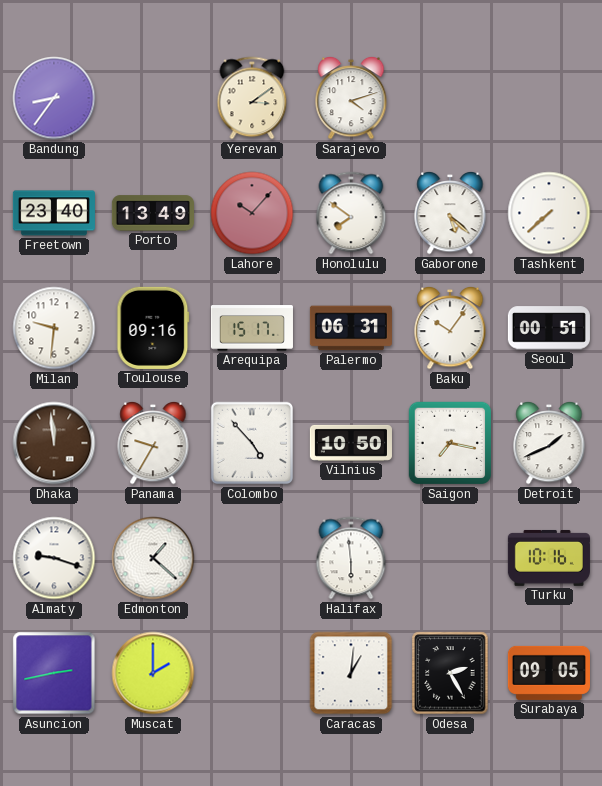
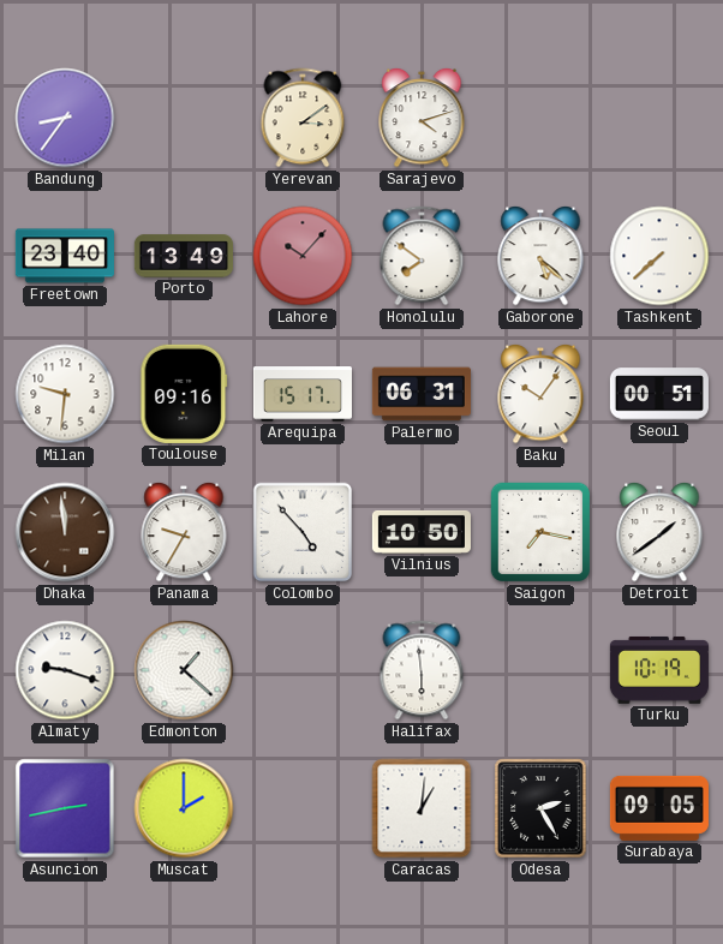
Detroit: 1:41 -> 1:39 (659, 532)
Turku: 10:16 -> 10:19 (659, 670)
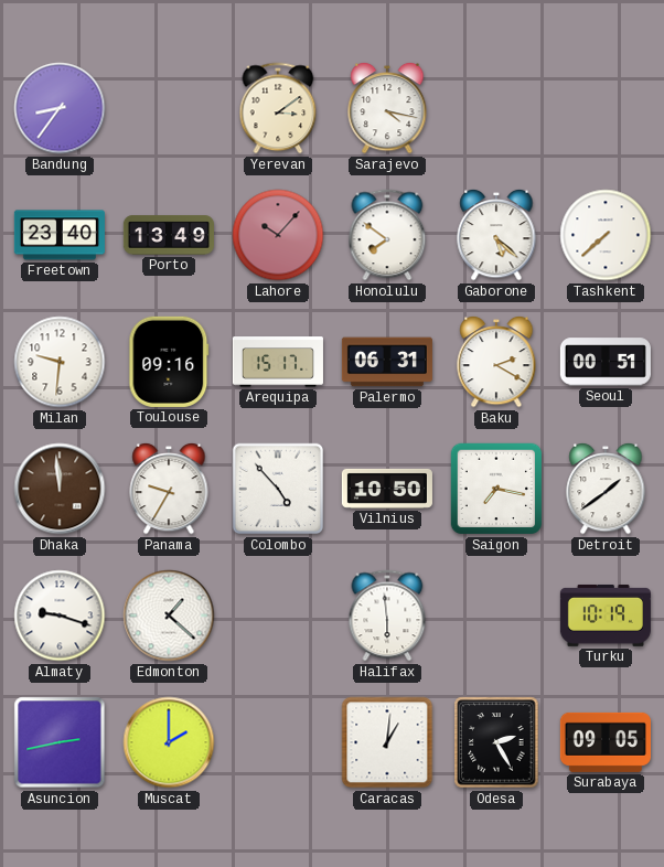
Sarajevo: 4:12 -> 4:17 (387, 108)
Baku: 10:06 -> 2:20 (496, 362)
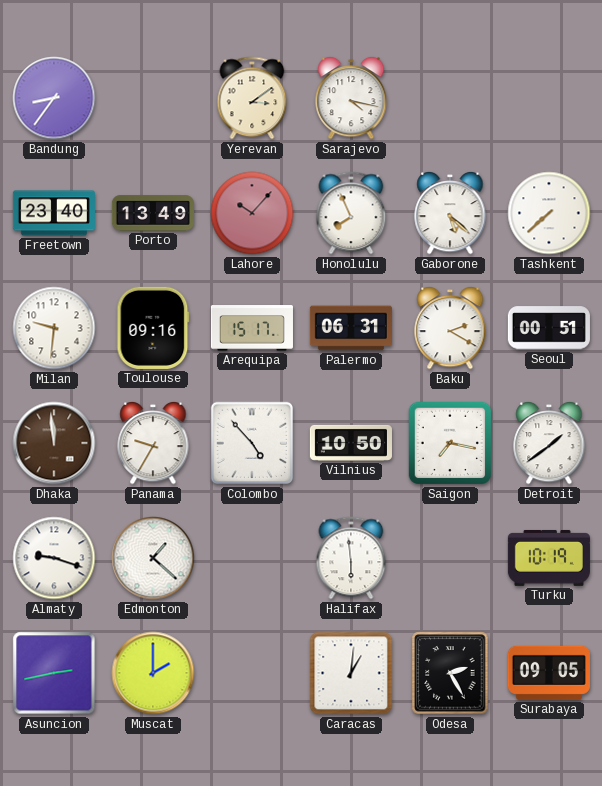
Honolulu: 7:51 -> 7:56 (351, 213)
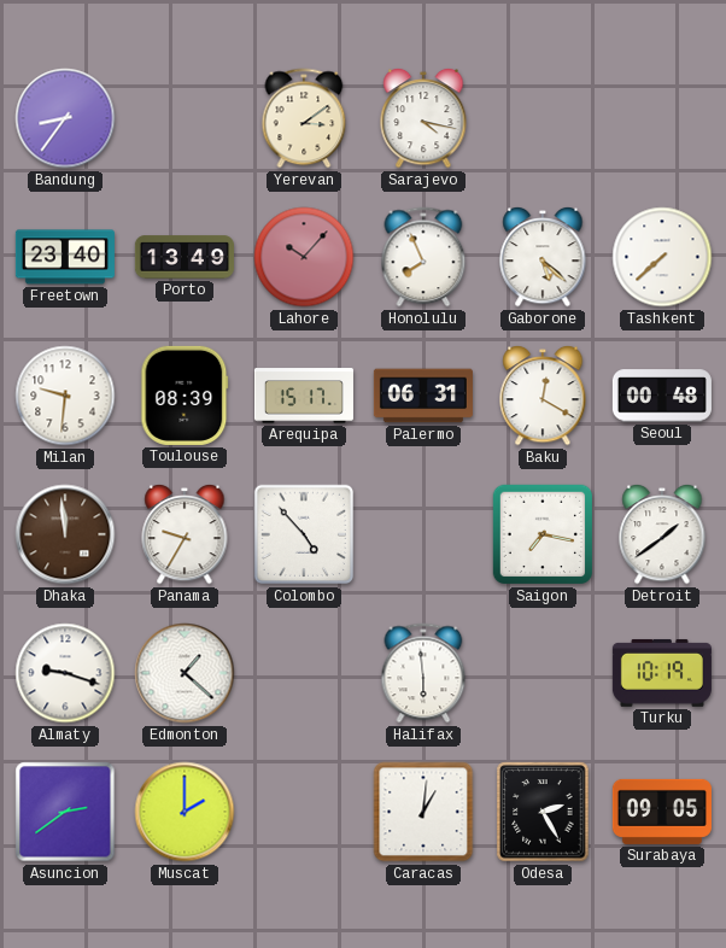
Toulouse: 09:16 -> 08:39 (185, 396)
Baku: 2:20 -> 12:20 (543, 396)
Seoul: 00:51 -> 00:48 (662, 396)
Vilnius: 10:50 -> none (351, 443)
Asuncion: 2:43 -> 2:39 (65, 812)
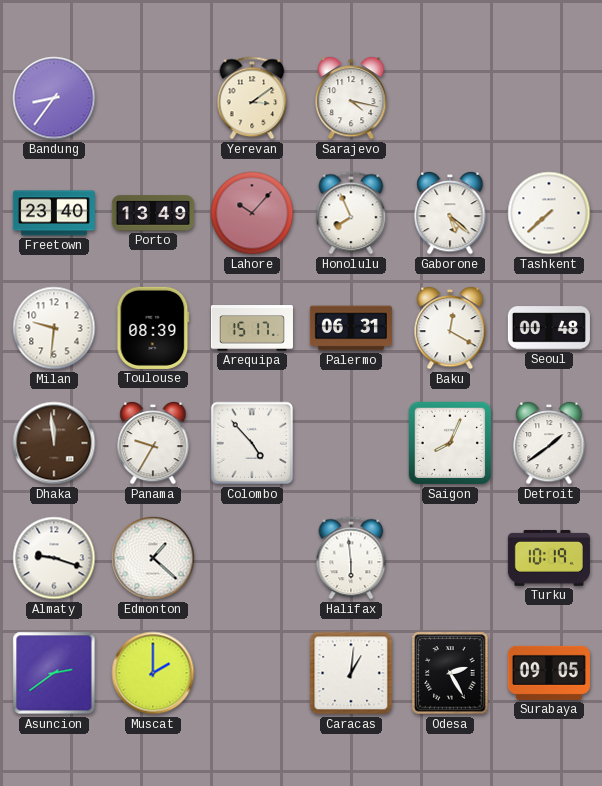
Saigon: 7:17 -> 8:04 (450, 443)
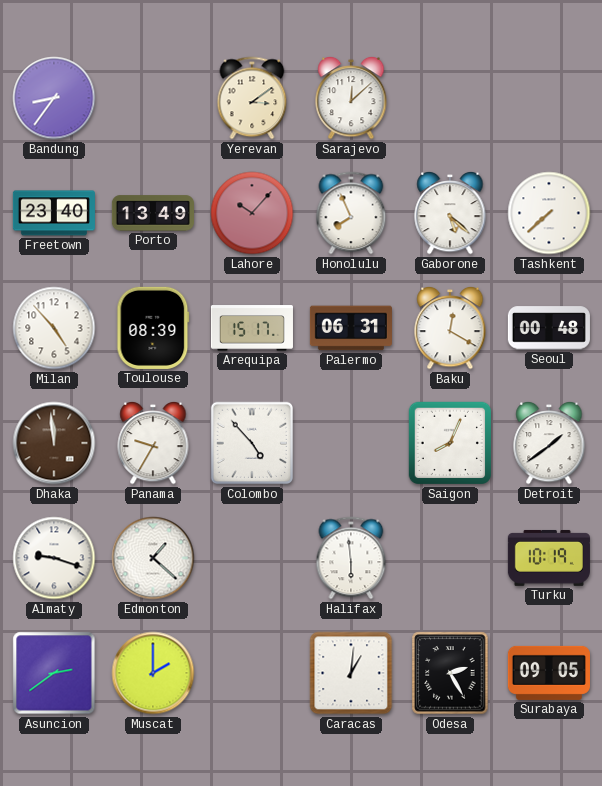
Sarajevo: 4:17 -> 12:08 (351, 98)
Milan: 9:31 -> 4:53 (54, 328)
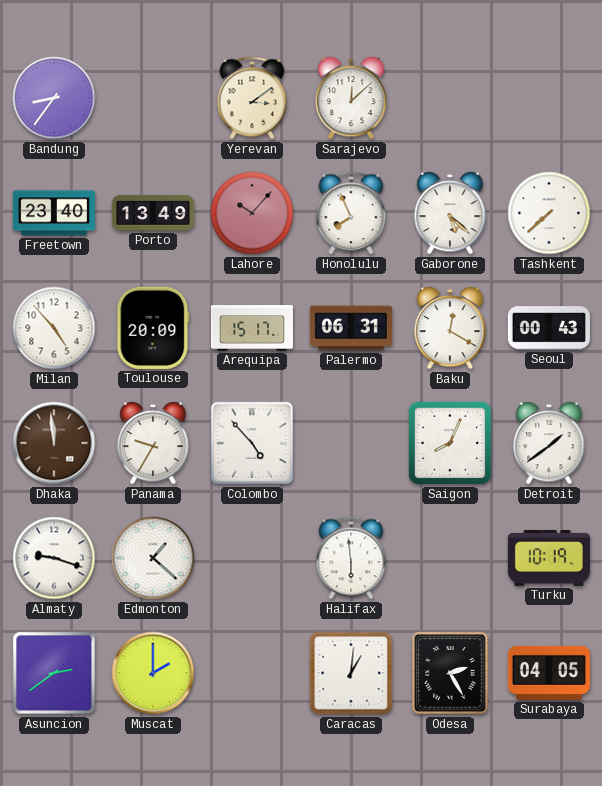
Toulouse: 08:39 -> 20:09 (153, 328)
Seoul: 00:48 -> 00:43 (549, 328)
Surabaya: 09:05 -> 04:05 (549, 673)
